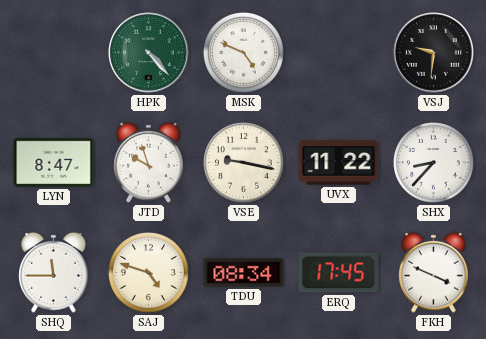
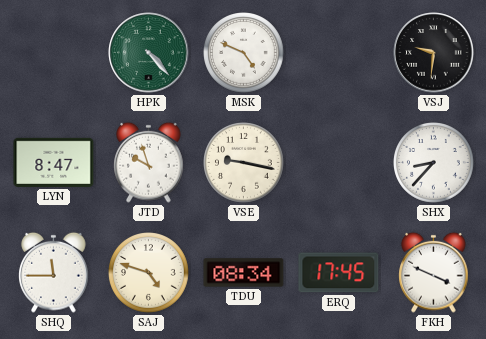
UVX: 11:22 -> none (339, 163)
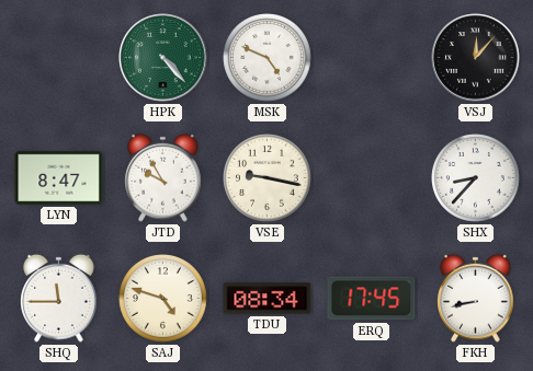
VSJ: 9:31 -> 12:07 (476, 58)
JTD: 9:57 -> 9:55 (163, 177)
FKH: 3:49 -> 8:43 (476, 298)
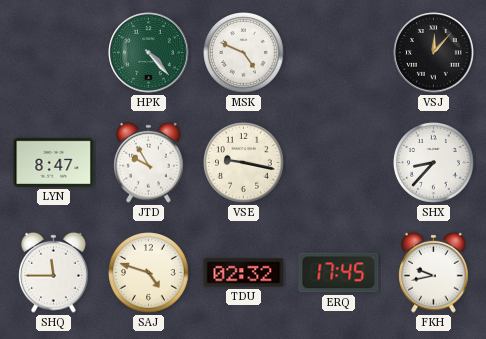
TDU: 08:34 -> 02:32 (244, 273)
FKH: 8:43 -> 9:43 (434, 272)
